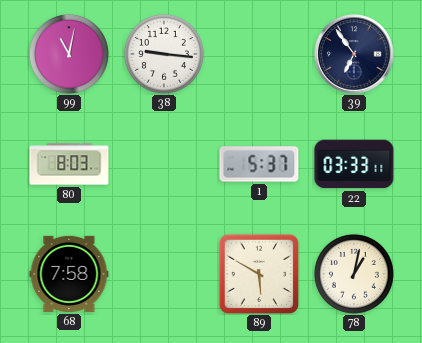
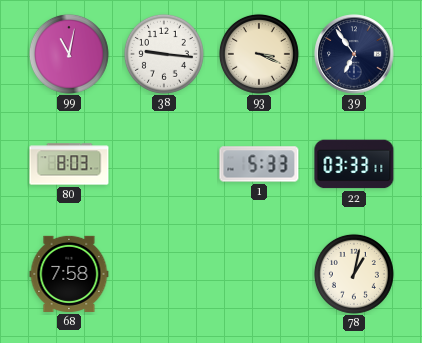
93: none -> 3:19 (259, 54)
1: 5:37 -> 5:33 (259, 164)
89: 5:50 -> none (258, 273)
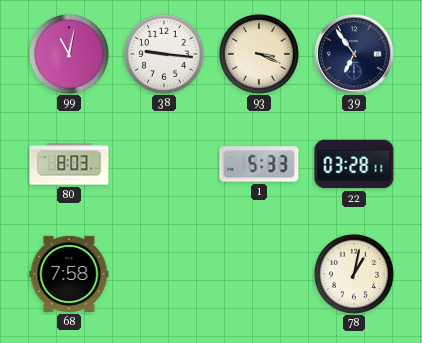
22: 03:33 -> 03:28 (354, 164)
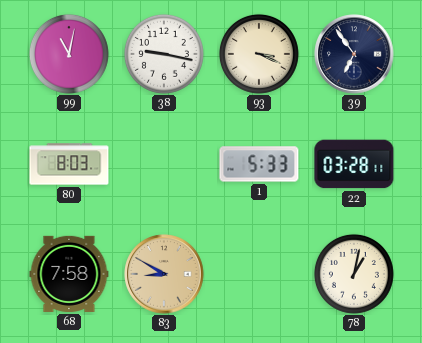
38: 9:16 -> 9:17 (164, 54)
83: none -> 8:50 (164, 274)
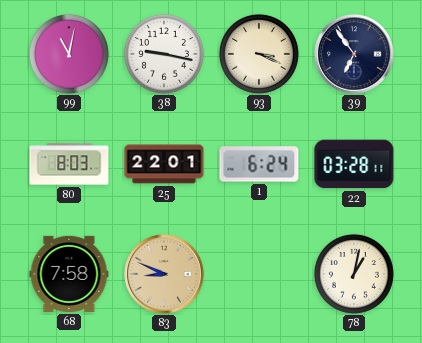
25: none -> 22:01 (164, 164)
1: 5:33 -> 6:24 (259, 164)
83: 8:50 -> 8:49 (164, 274)
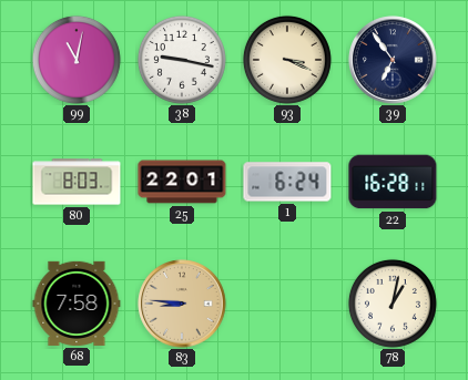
22: 03:28 -> 16:28 (393, 182)
83: 8:49 -> 8:46 (182, 304)
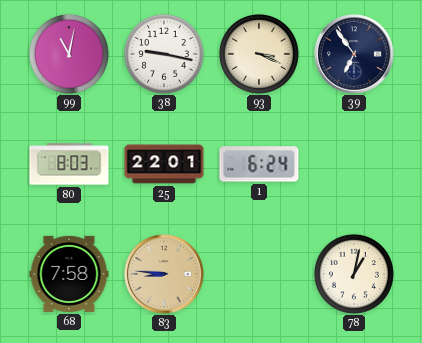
22: 16:28 -> none (393, 182)
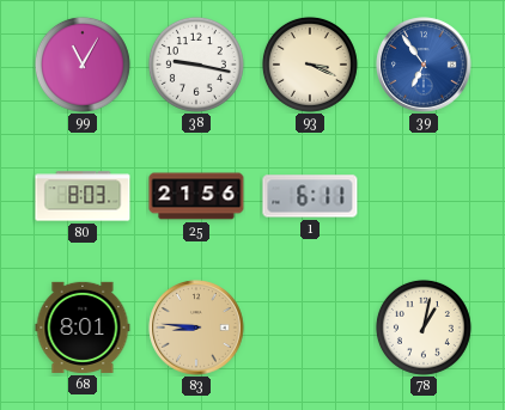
99: 11:02 -> 11:05 (83, 65)
39 dial: navy -> blue (424, 65)
25: 22:01 -> 21:56 (196, 196)
1: 6:24 -> 6:11 (310, 196)
68: 7:58 -> 8:01 (83, 328)
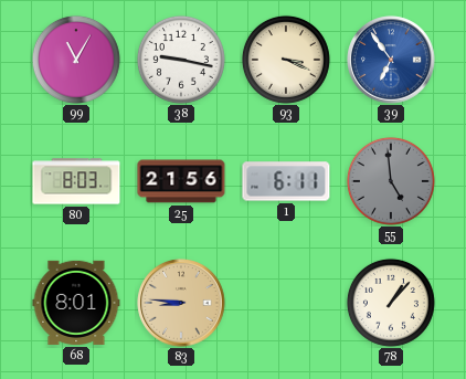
55: none -> 4:59 (391, 181)
78: 1:02 -> 1:07 (391, 303)
